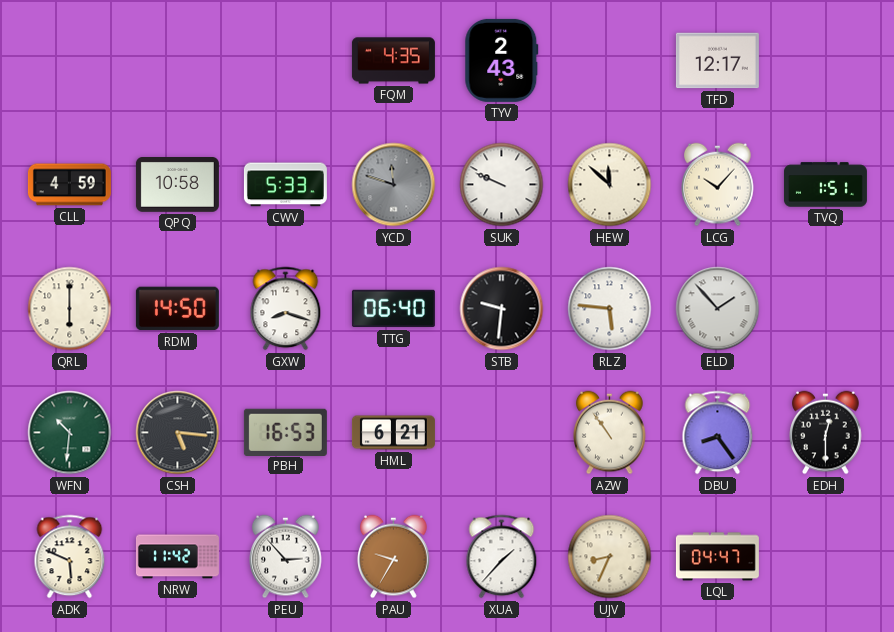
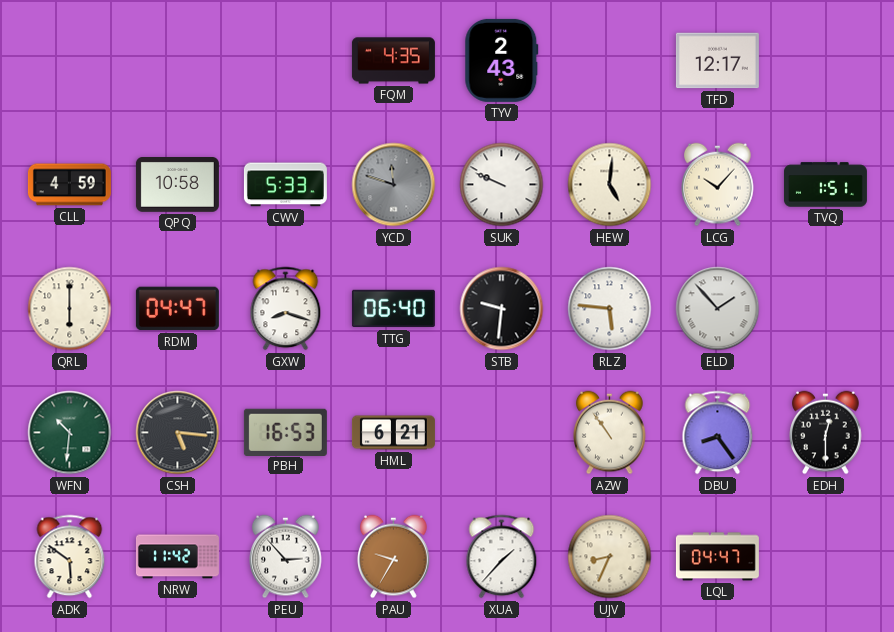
HEW: 11:52 -> 5:01 (610, 185)
RDM: 14:50 -> 04:47 (177, 309)
ADK: 5:49 -> 5:51 (70, 557)
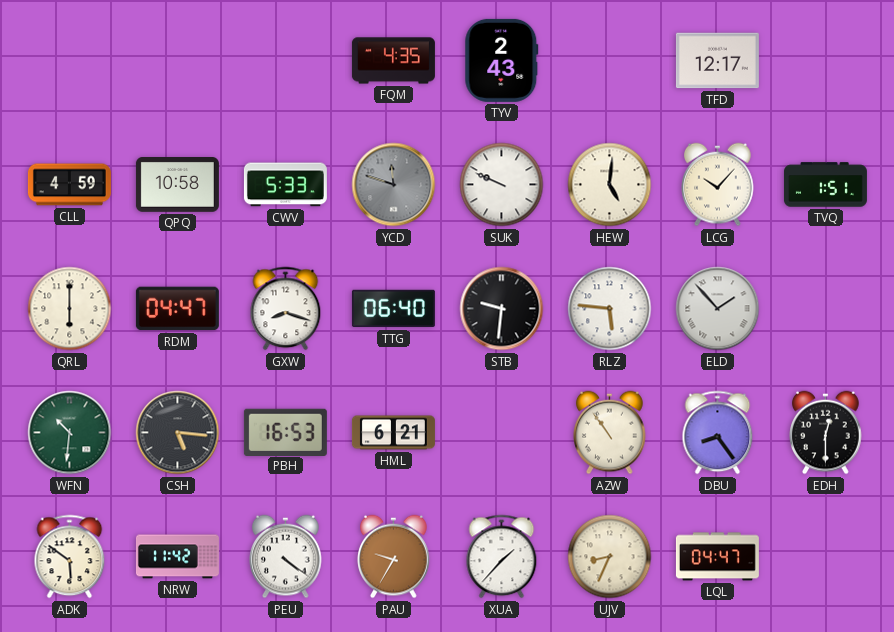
PEU: 2:53 -> 4:21 (286, 557)
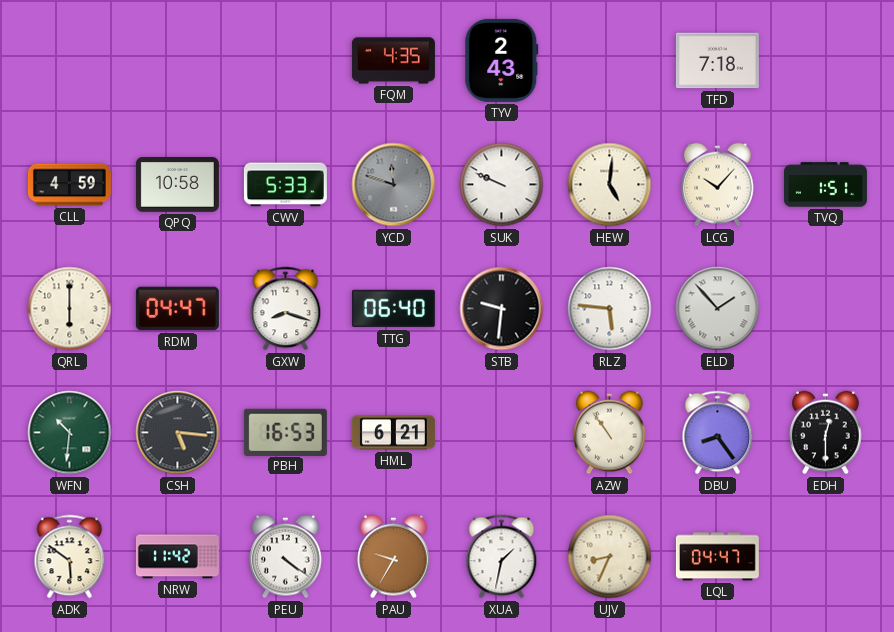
TFD: 12:17 -> 7:18 (717, 61)
XUA: 1:37 -> 1:32 (502, 557)
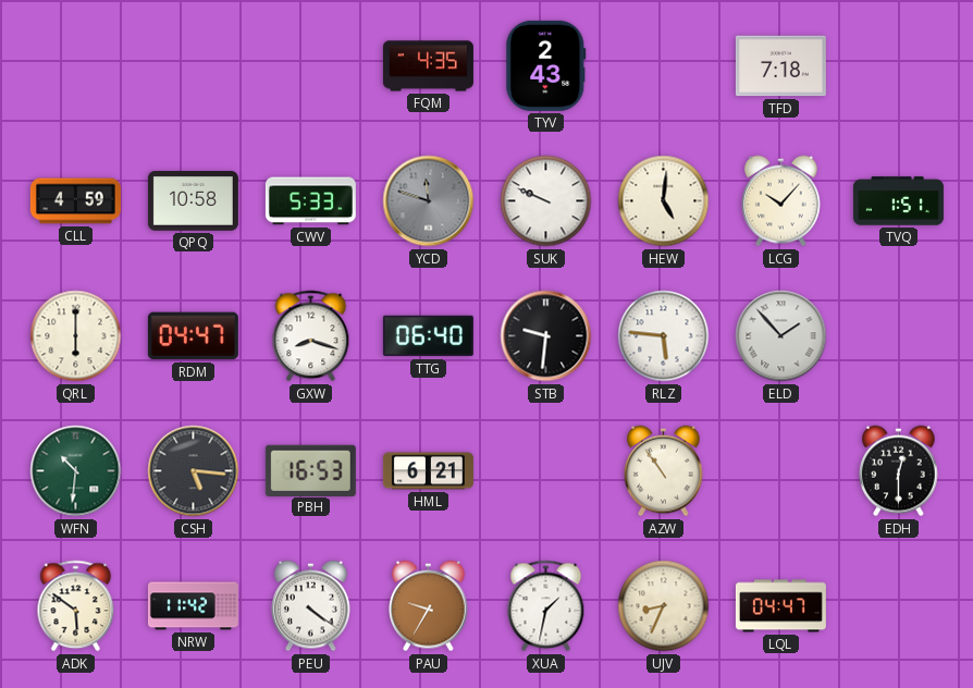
DBU: 8:24 -> none (718, 433)
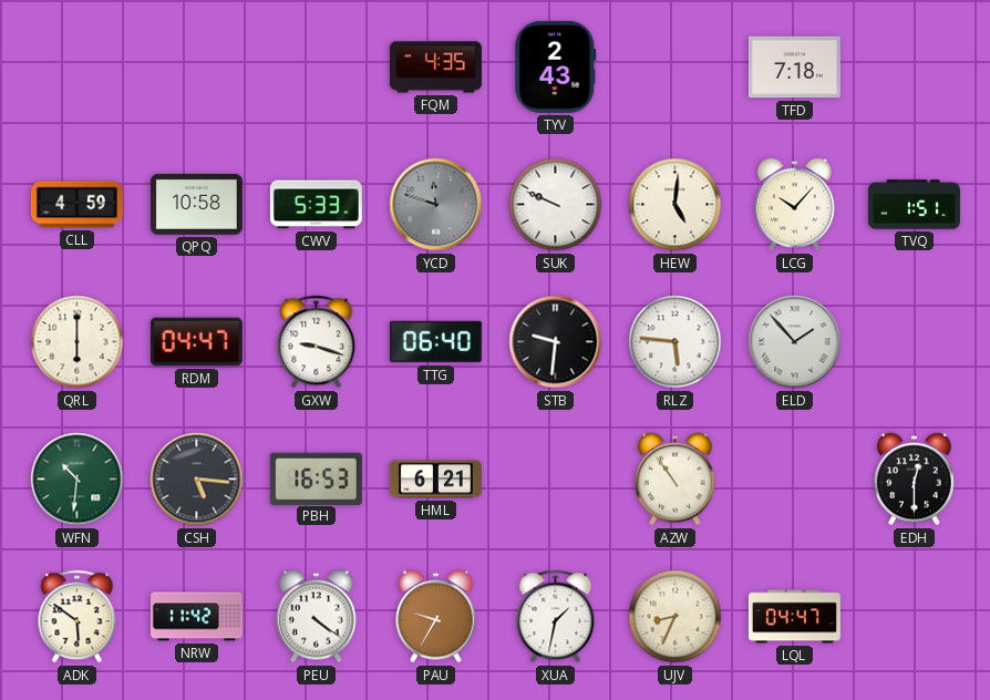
GXW: 8:18 -> 9:18 (317, 342)
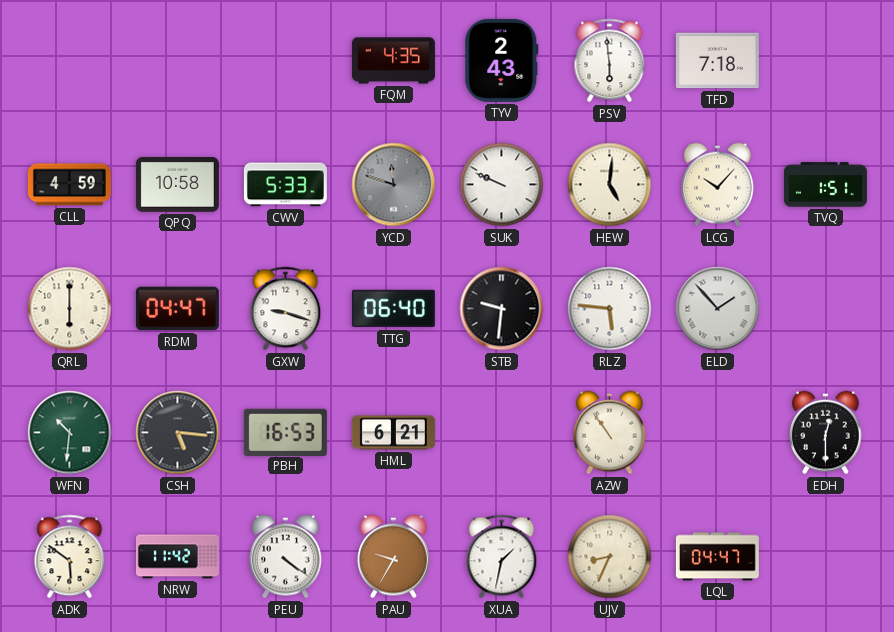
PSV: none -> 5:59 (610, 61)
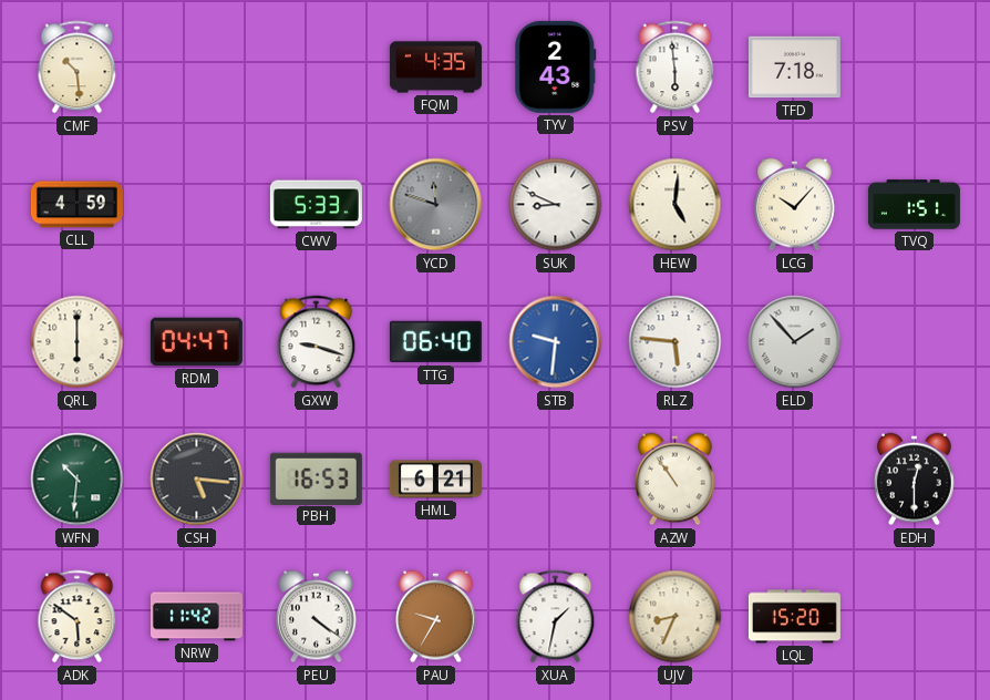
CMF: none -> 10:29 (78, 68)
QPQ: 10:58 -> none (177, 185)
SUK: 9:49 -> 8:49 (556, 205)
STB dial: black -> blue (556, 342)
LQL: 04:47 -> 15:20 (794, 617)
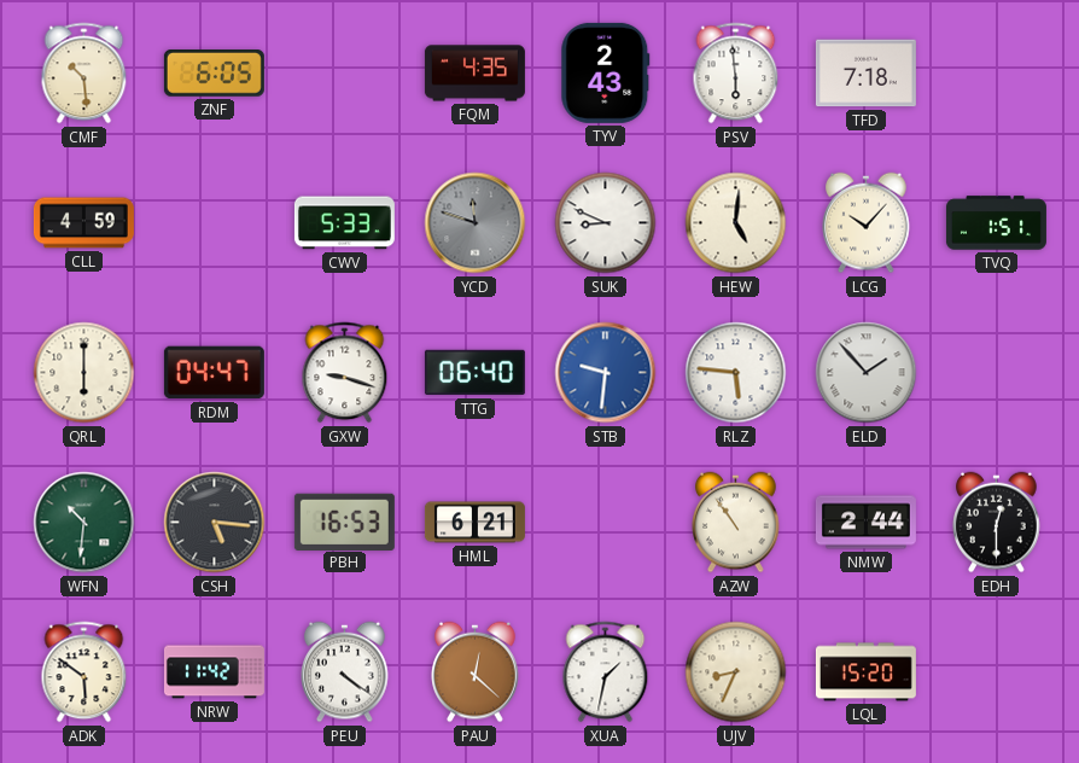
ZNF: none -> 6:05 (214, 74)
NMW: none -> 2:44 (865, 523)
PAU: 9:35 -> 12:22 (476, 672)
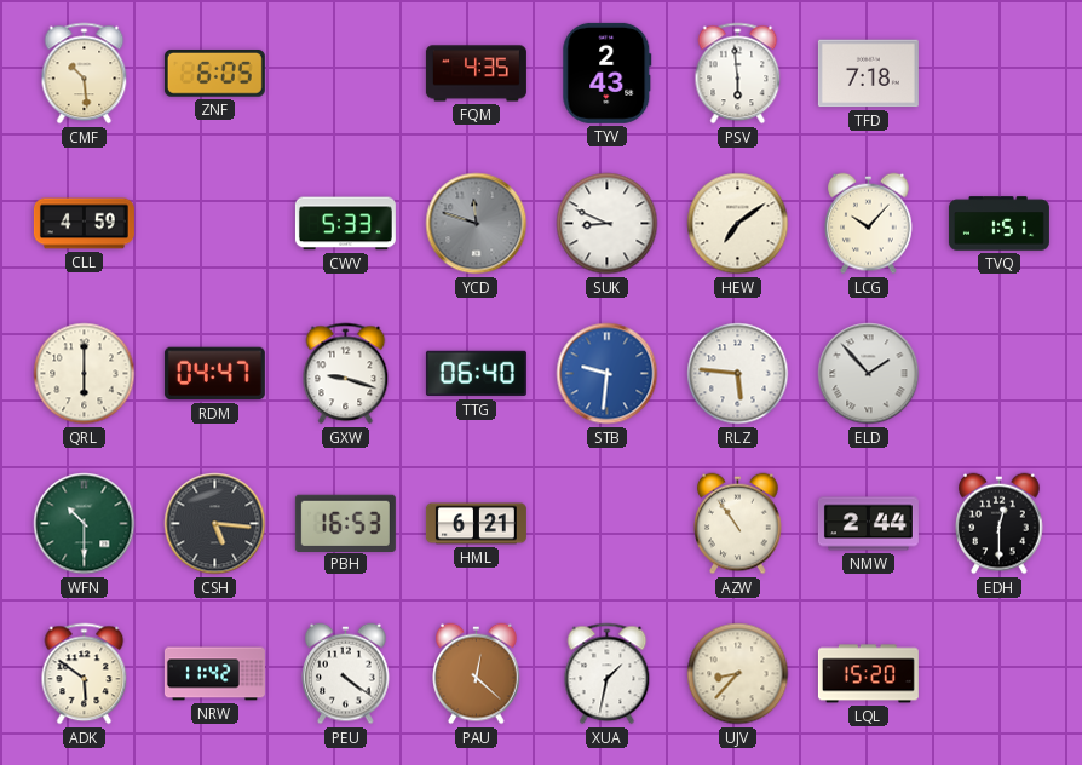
HEW: 5:01 -> 7:09 (738, 224)
WFN: 10:31 -> 10:30 (85, 524)
UJV: 8:34 -> 8:37 (738, 674)
